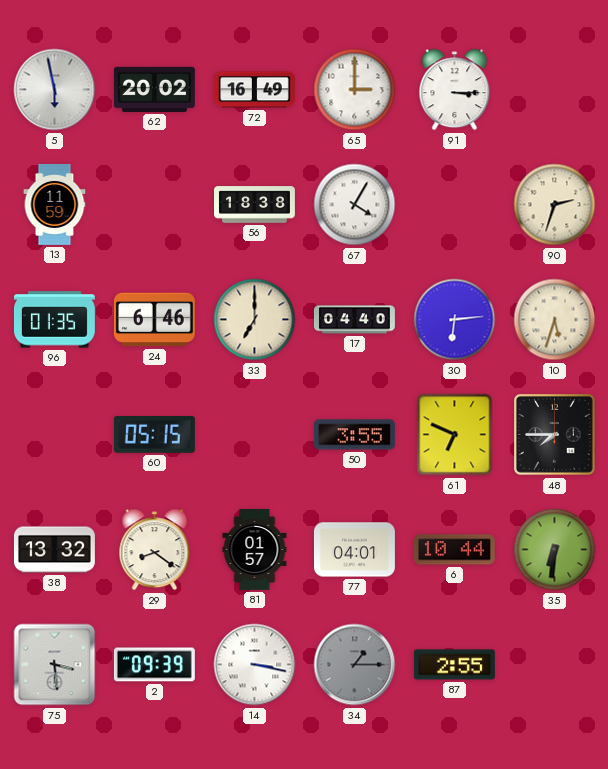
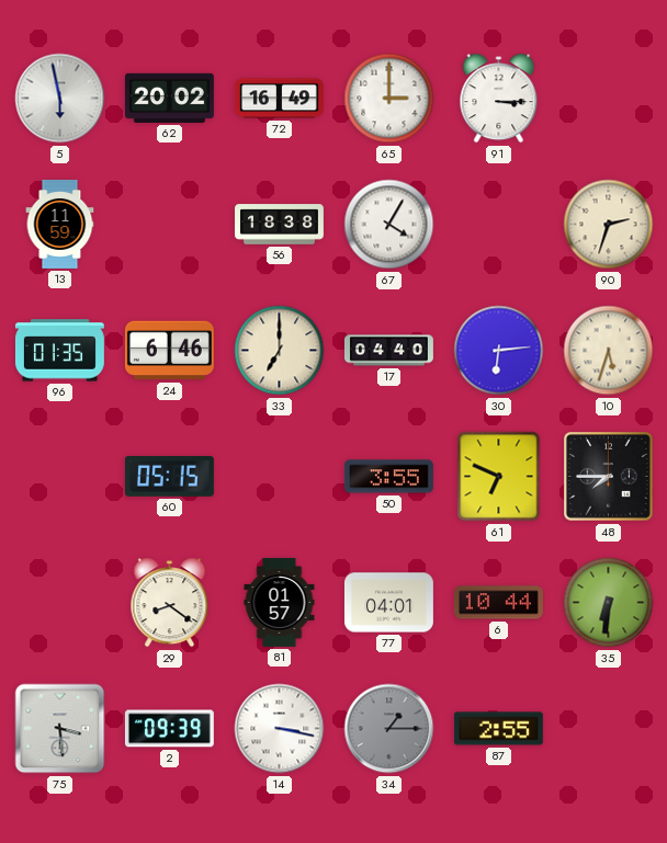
38: 13:32 -> none (54, 550)
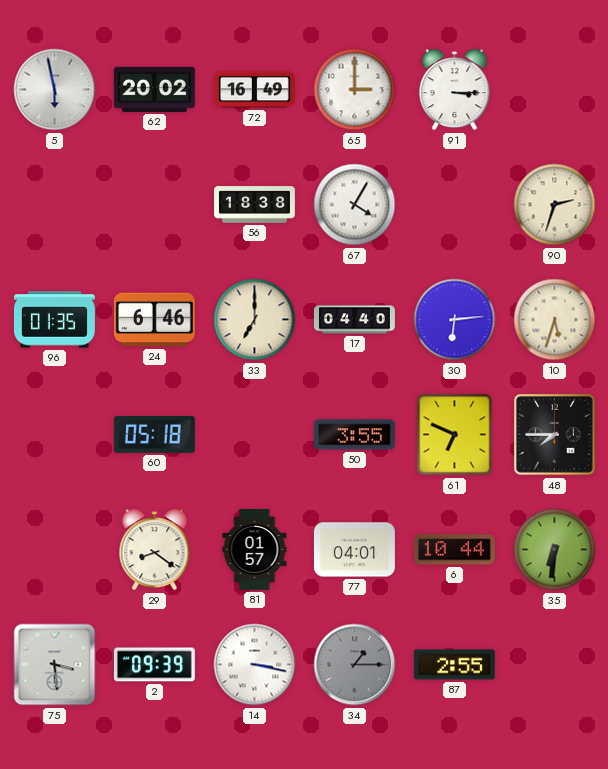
13: 11:59 -> none (60, 224)
60: 05:15 -> 05:18 (154, 435)
